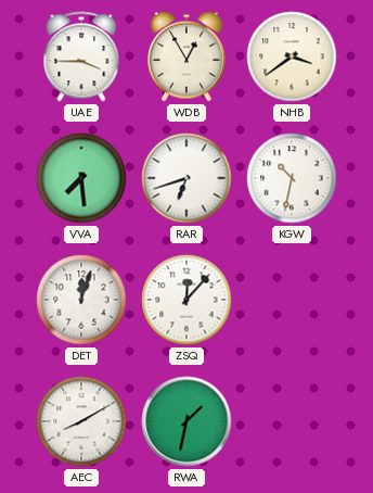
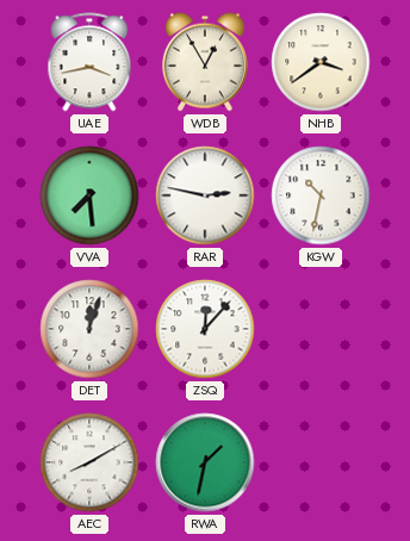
UAE: 3:45 -> 3:43 (89, 62)
RAR: 6:42 -> 2:47 (205, 195)
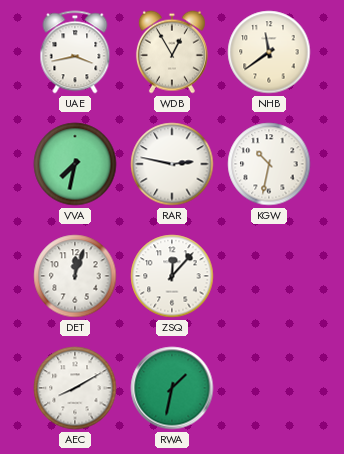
NHB: 3:39 -> 11:39 (269, 52)
VVA: 7:29 -> 7:32 (75, 164)
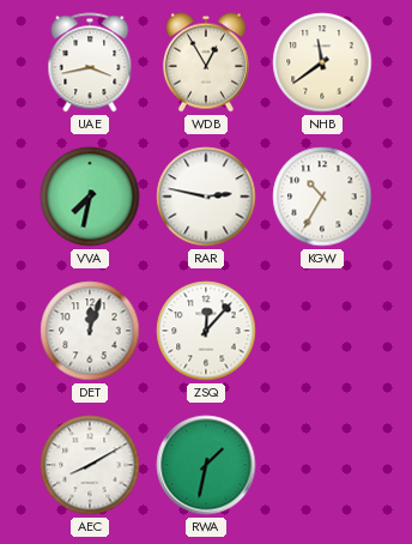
KGW: 10:32 -> 10:35 (322, 197)
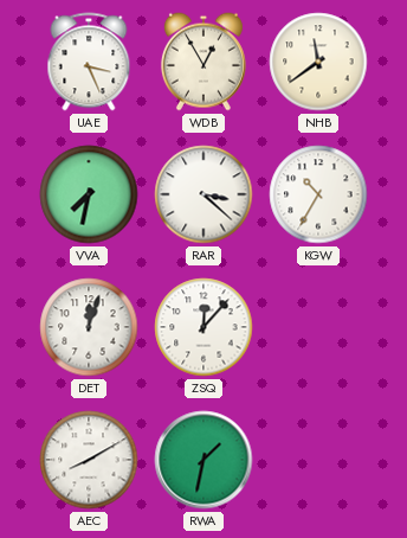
UAE: 3:43 -> 3:26 (89, 62)
RAR: 2:47 -> 3:22 (204, 194)
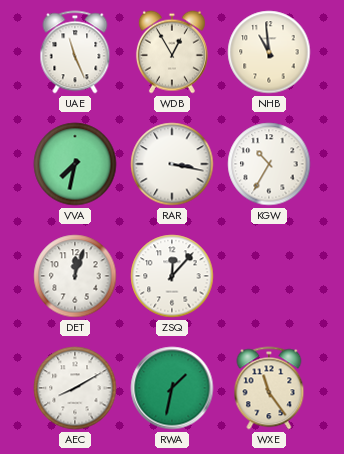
UAE: 3:26 -> 11:26 (75, 52)
NHB: 11:39 -> 10:59 (269, 52)
RAR: 3:22 -> 3:17 (172, 164)
WXE: none -> 11:24 (269, 388)
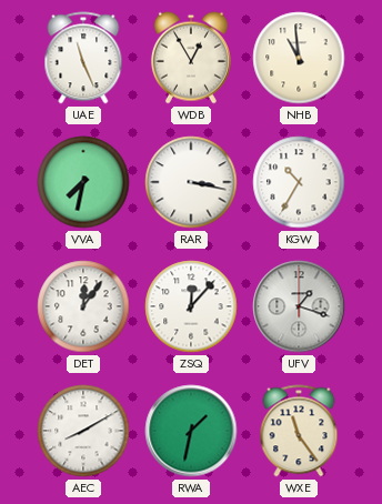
DET: 12:03 -> 12:06 (83, 306)
UFV: none -> 1:18 (299, 306)
